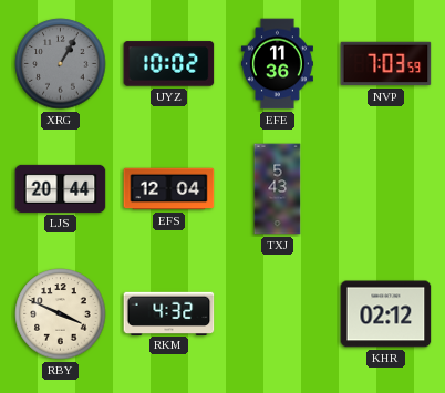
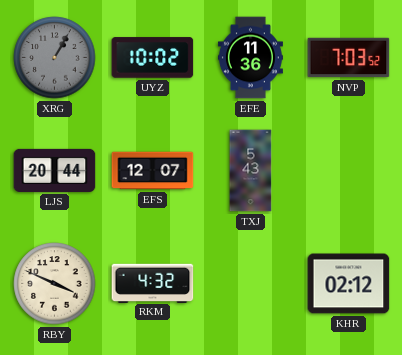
NVP: 7:03:59 -> 7:03:52 (349, 58)
EFS: 12:04 -> 12:07 (153, 171)
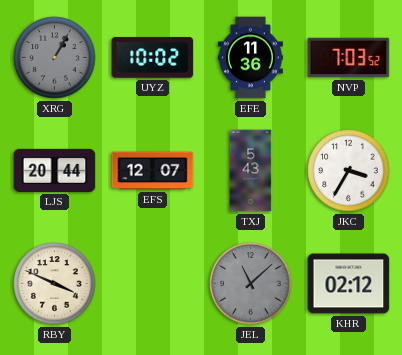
JKC: none -> 3:35 (349, 171)
RKM: 4:32 -> none (153, 283)
JEL: none -> 11:08 (251, 284)
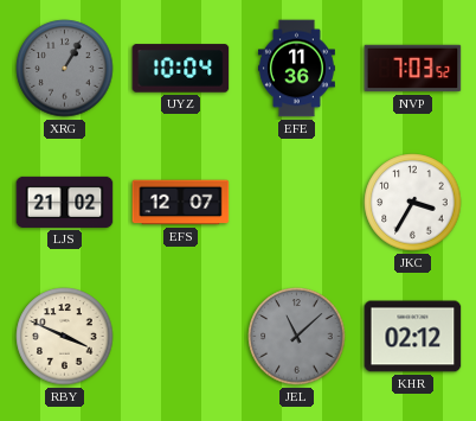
UYZ: 10:02 -> 10:04 (181, 69)
LJS: 20:44 -> 21:02 (65, 202)
TXJ: 5:43 -> none (251, 171)
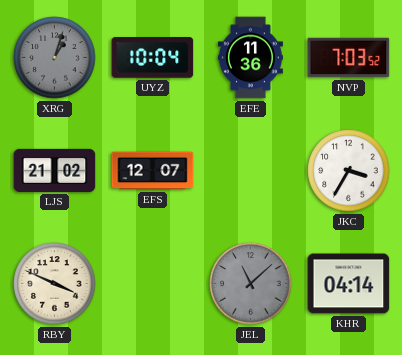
XRG: 1:05 -> 1:03 (55, 58)
KHR: 02:12 -> 04:14 (349, 284)
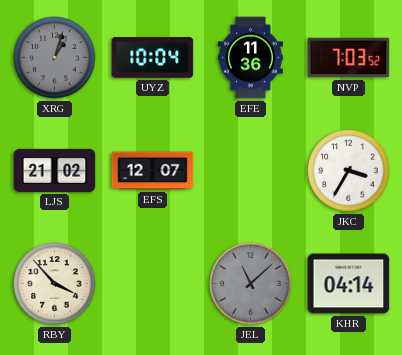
RBY: 3:49 -> 3:53 (55, 284)
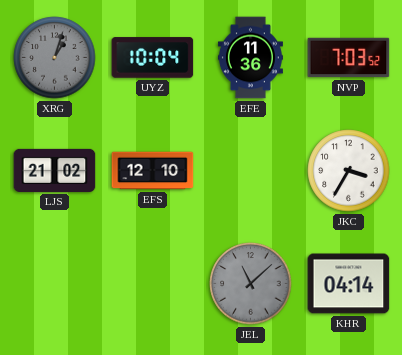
EFS: 12:07 -> 12:10 (153, 171)
RBY: 3:53 -> none (55, 284)
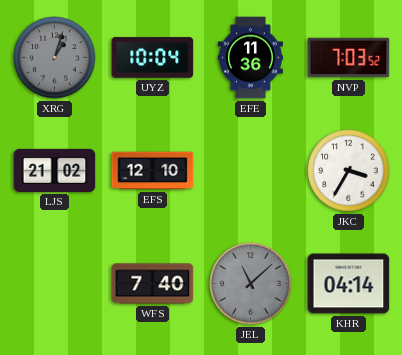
WFS: none -> 7:40 (153, 284)
